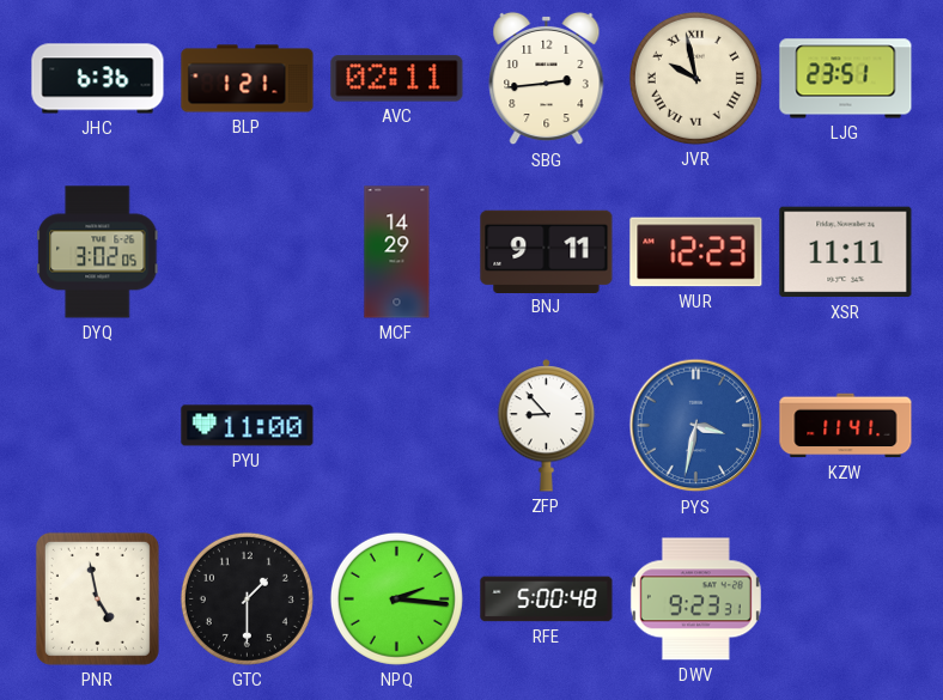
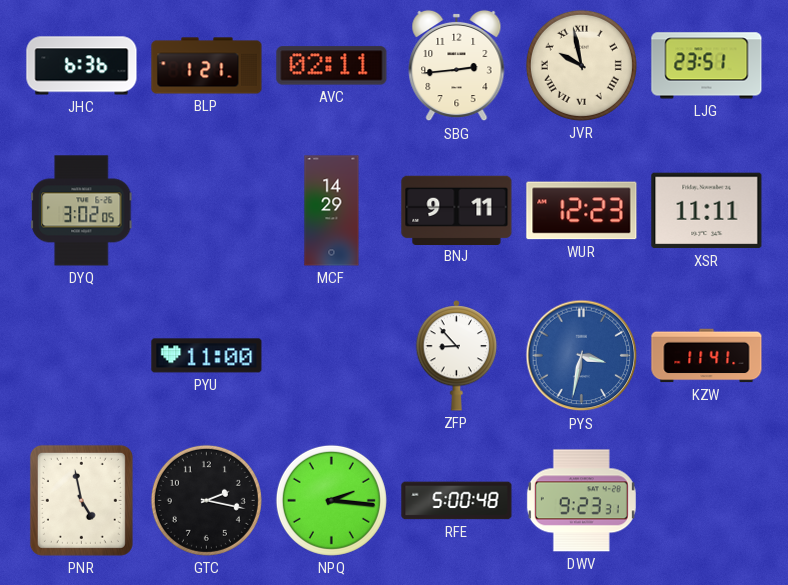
GTC: 1:30 -> 2:17 (206, 500)
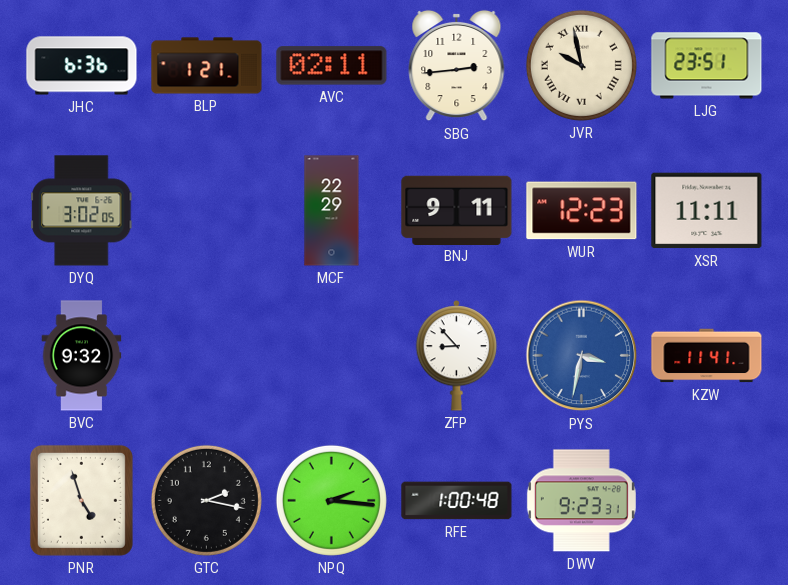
MCF: 14:29 -> 22:29 (332, 211)
BVC: none -> 9:32 (82, 356)
PYU: 11:00 -> none (207, 356)
PNR: 4:58 -> 4:57 (81, 500)
RFE: 5:00 -> 1:00 (457, 501)
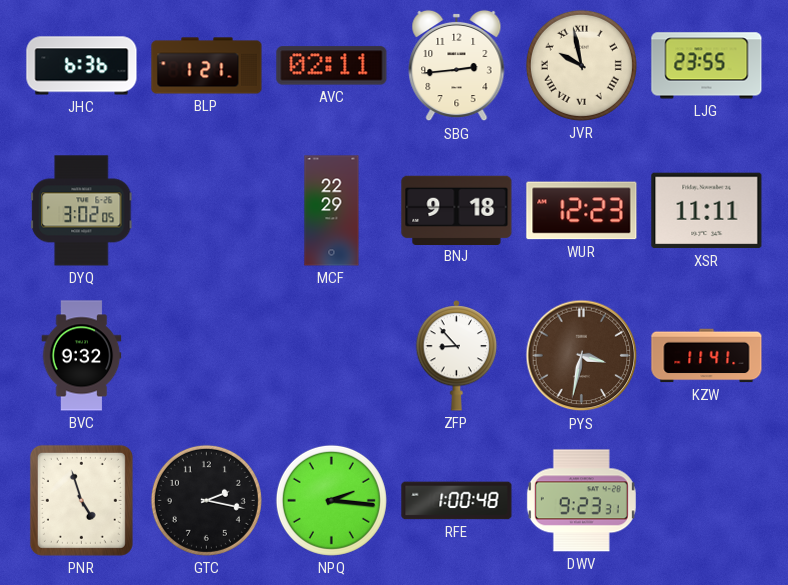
LJG: 23:51 -> 23:55 (707, 66)
BNJ: 9:11 -> 9:18 (457, 210)
PYS dial: blue -> brown (582, 356)
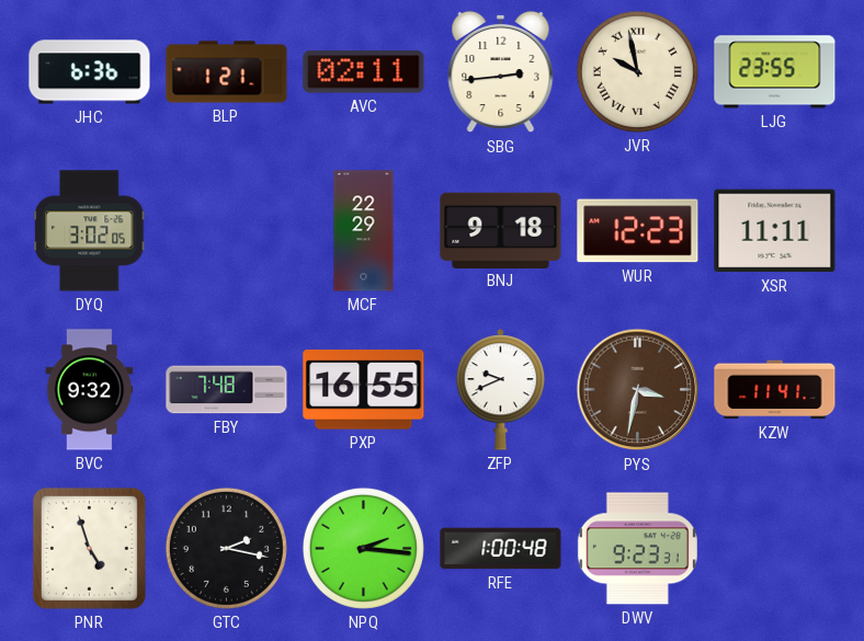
FBY: none -> 7:48 (227, 390)
PXP: none -> 16:55 (364, 390)
ZFP: 8:53 -> 9:41 (501, 390)
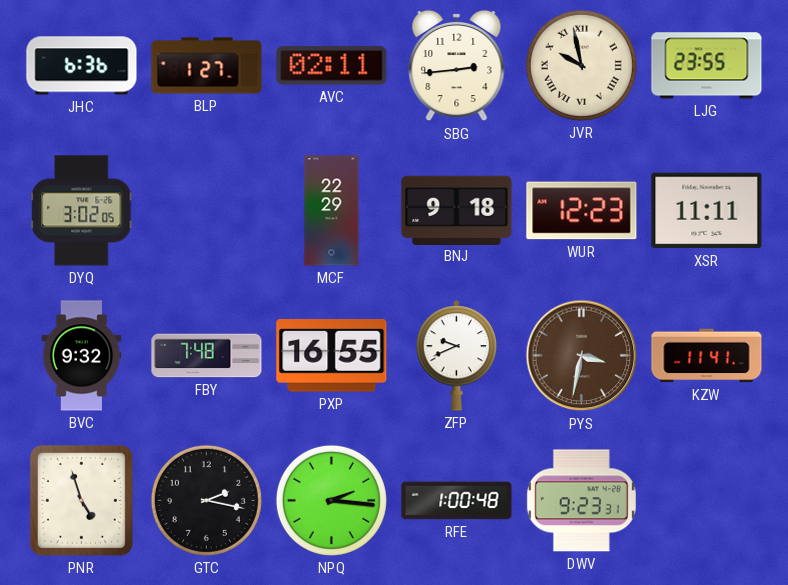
BLP: 1:21 -> 1:27 (207, 66)
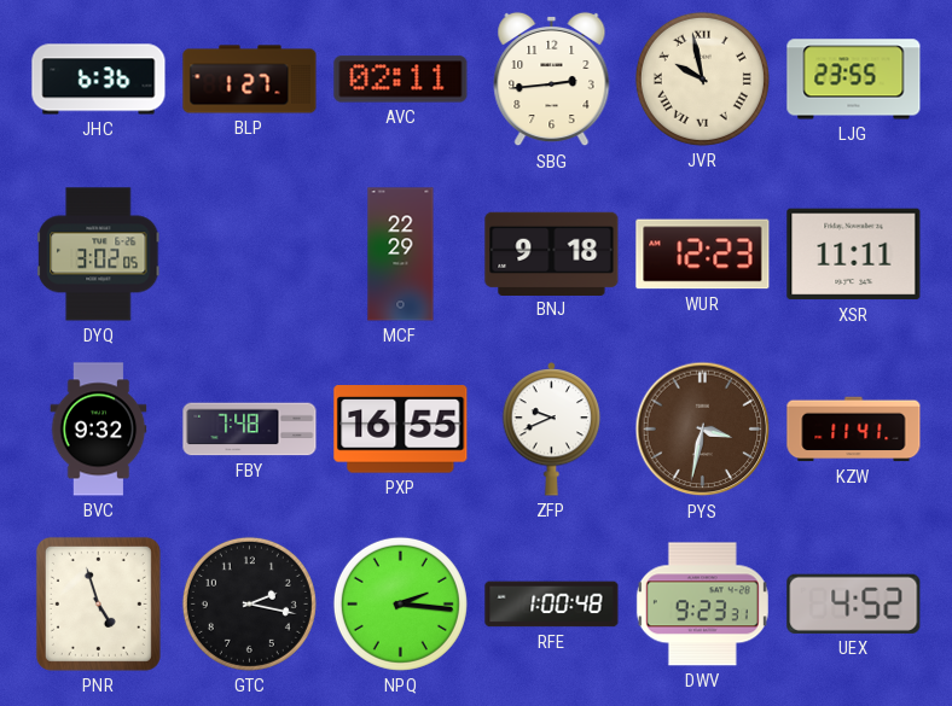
UEX: none -> 4:52 (854, 603)
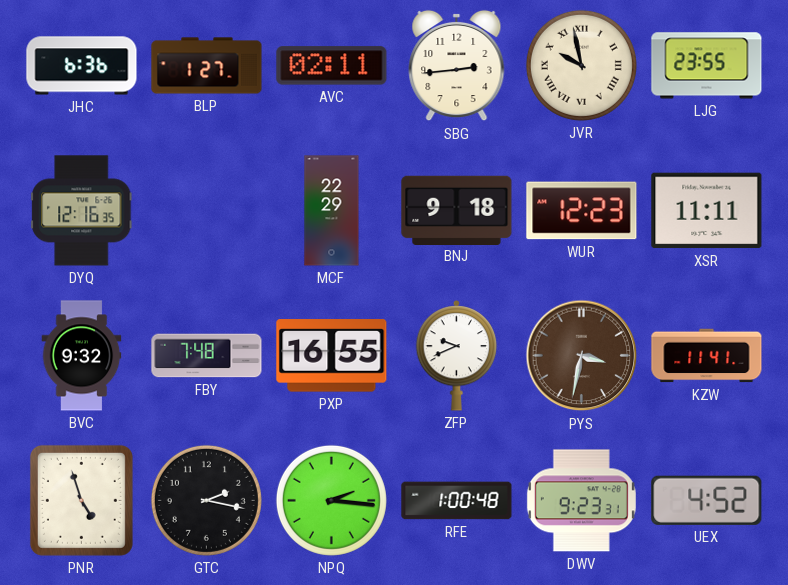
DYQ: 3:02 -> 12:16 (82, 211)
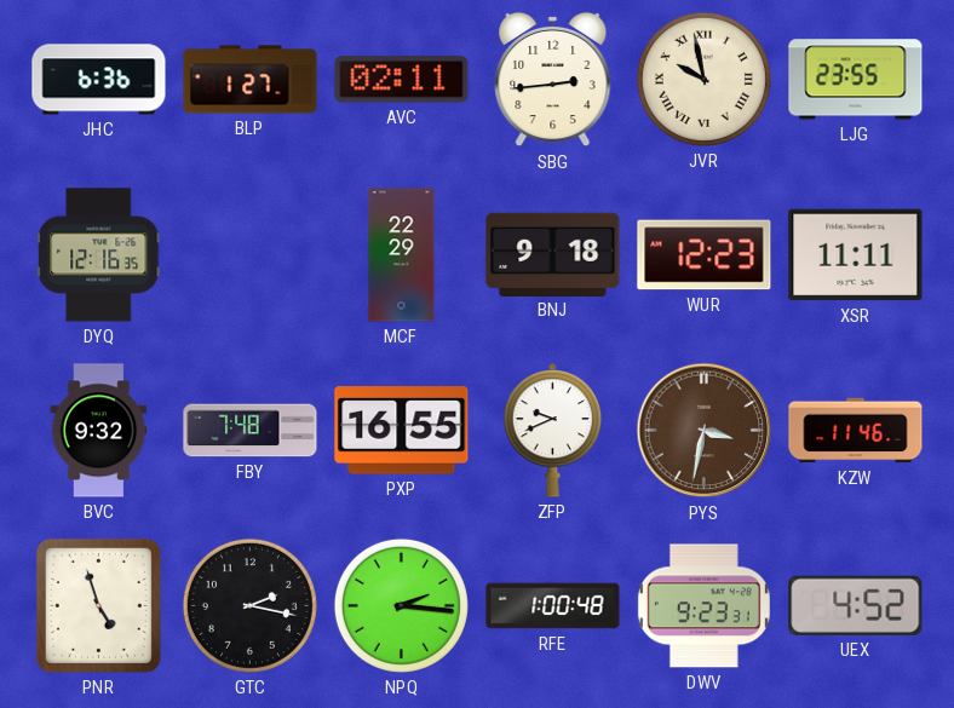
KZW: 11:41 -> 11:46 (856, 431)
